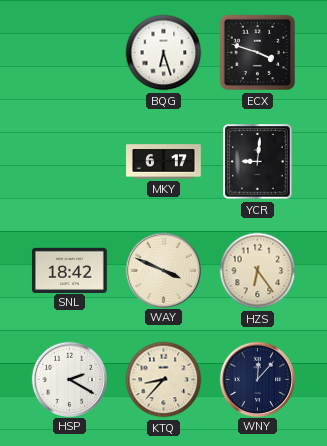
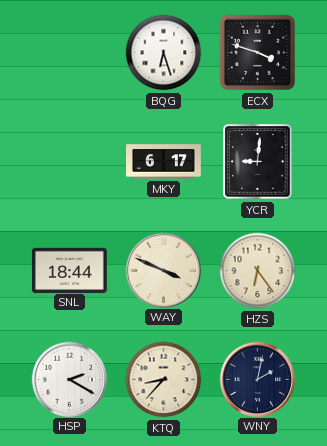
SNL: 18:42 -> 18:44 (70, 270)
WNY: 12:07 -> 2:02 (257, 379)
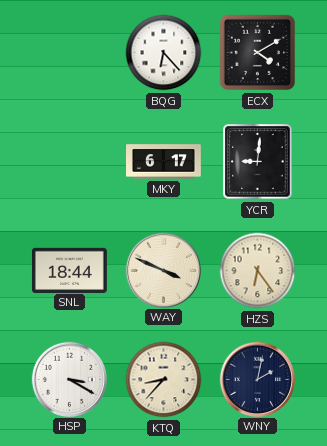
BQG: 6:27 -> 6:23 (164, 53)
ECX: 3:48 -> 4:10 (258, 53)
HSP: 2:20 -> 3:20 (69, 379)
